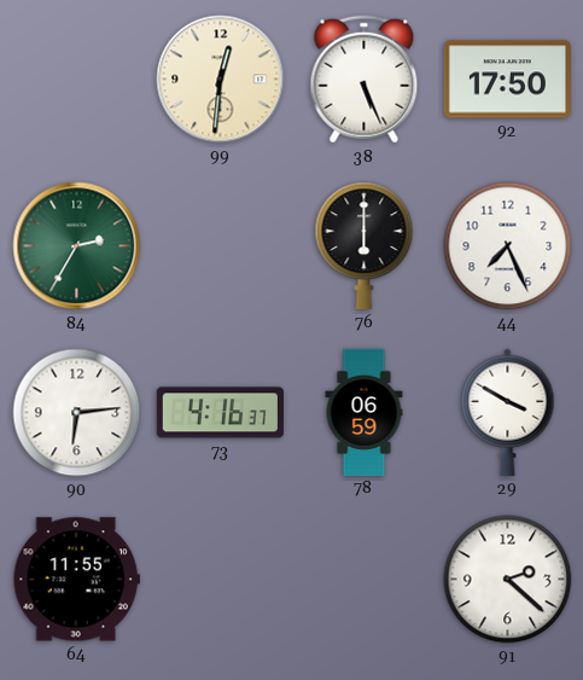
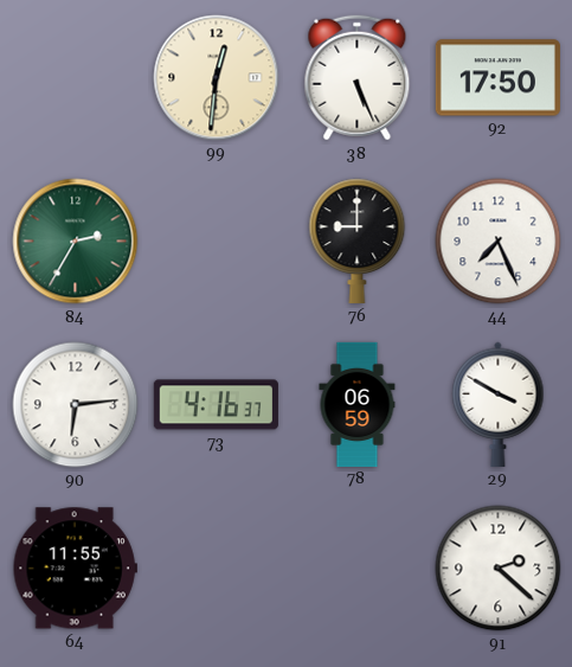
76: 6:00 -> 9:00 (358, 240)
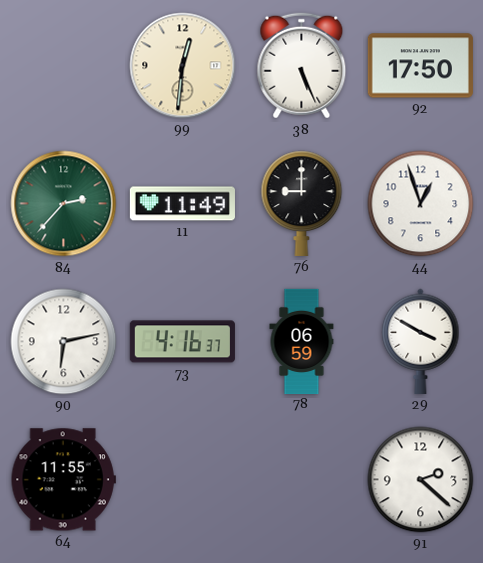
84: 2:35 -> 2:37 (64, 204)
11: none -> 11:49 (182, 204)
44: 7:26 -> 12:57 (421, 204)
90: 6:14 -> 6:13 (64, 342)
